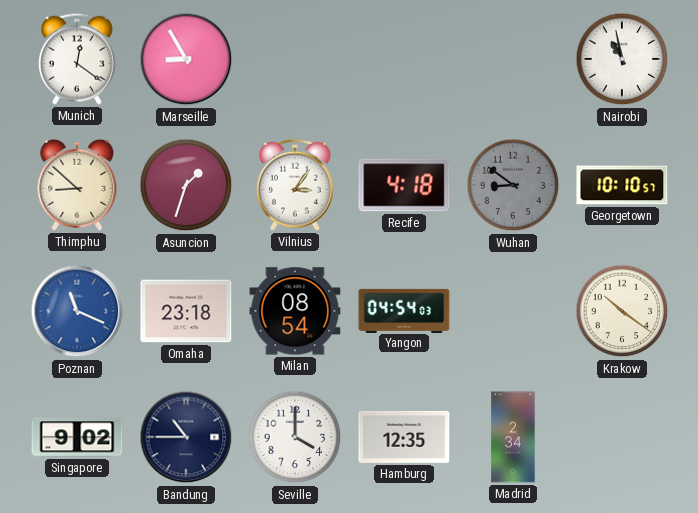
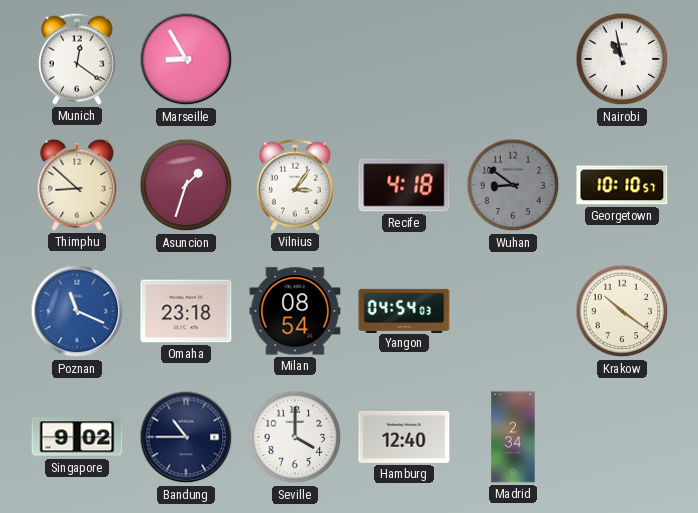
Hamburg: 12:35 -> 12:40 (404, 437)
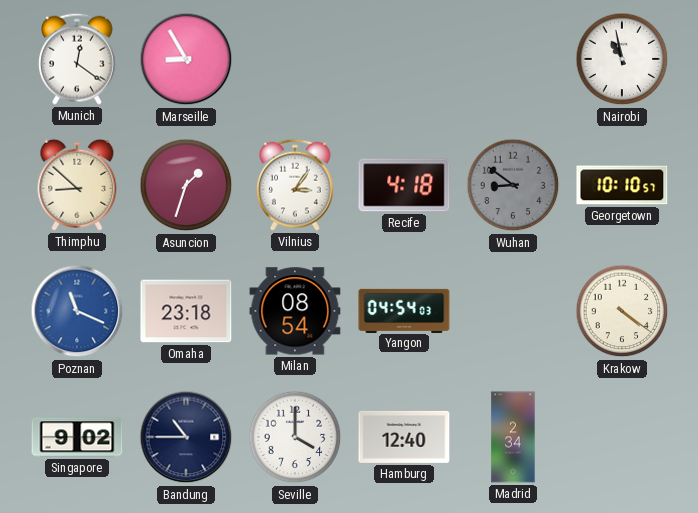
Krakow: 10:21 -> 4:21 (622, 311)
